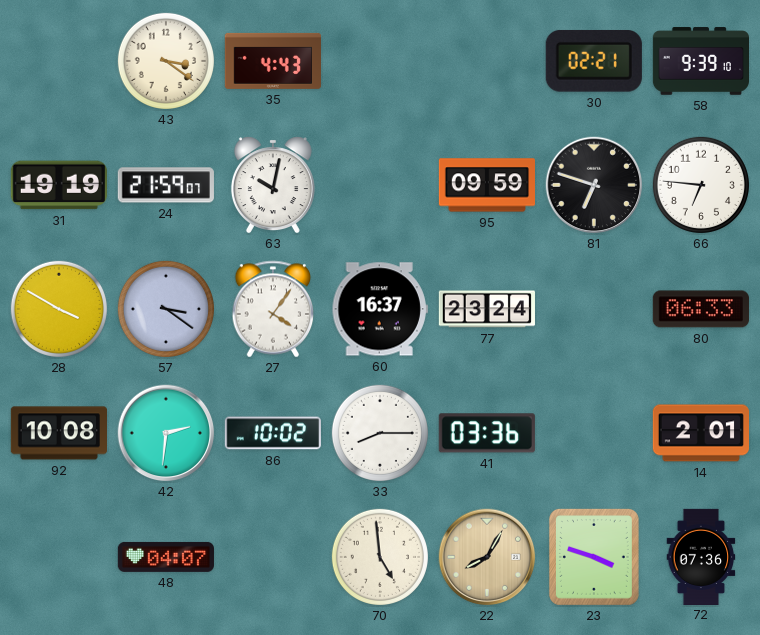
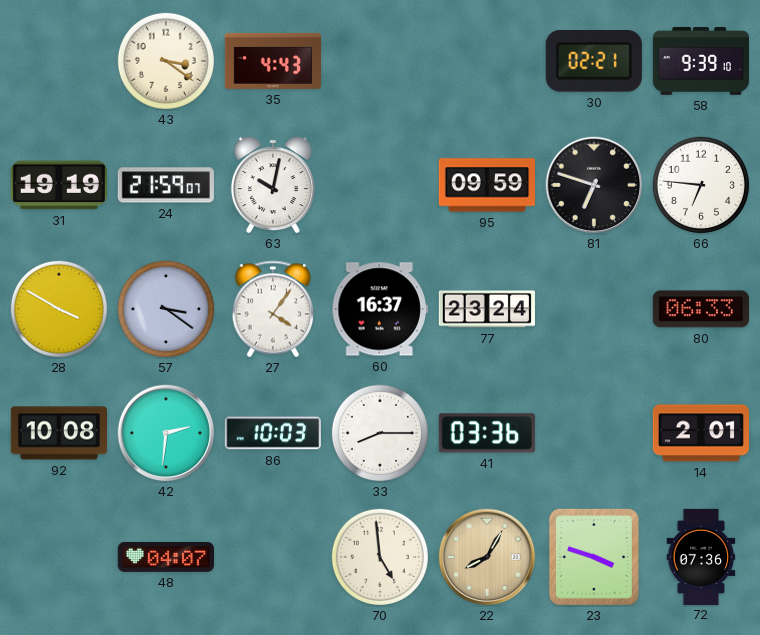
86: 10:02 -> 10:03 (273, 433)
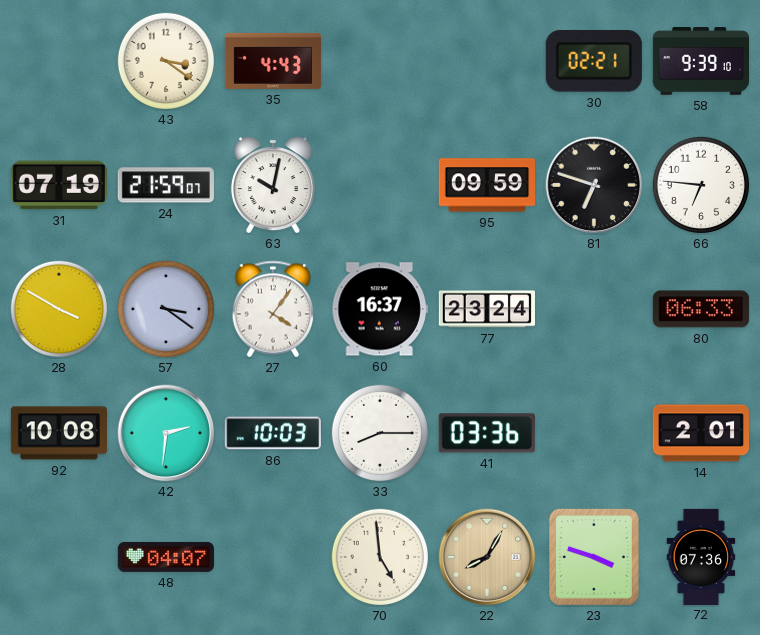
31: 19:19 -> 07:19 (59, 185)
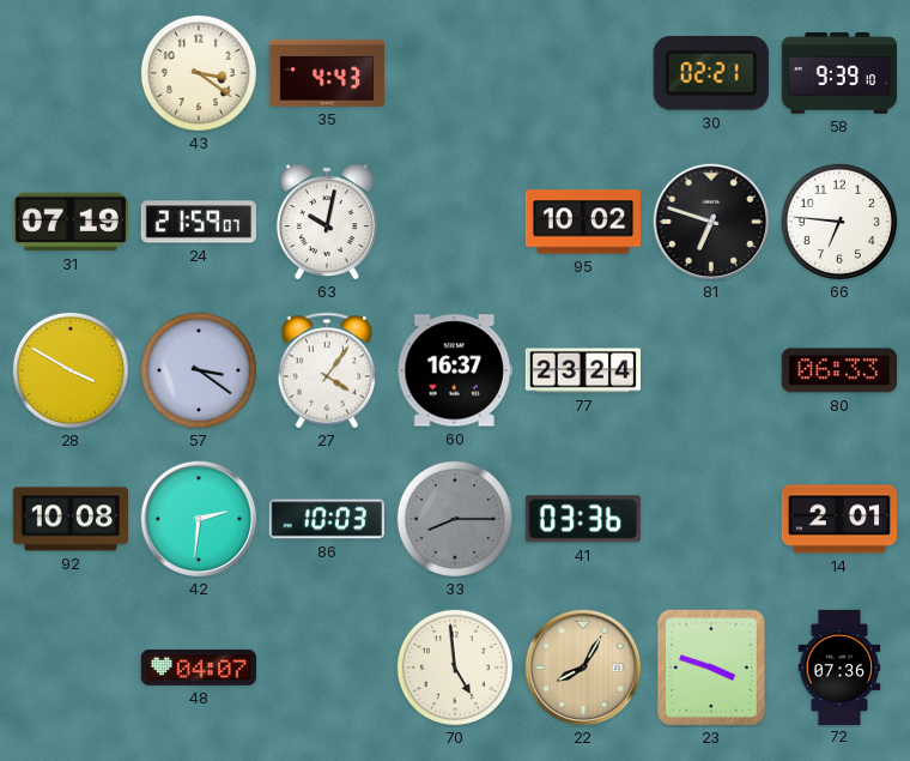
95: 09:59 -> 10:02 (582, 222)
33 dial: white -> grey (455, 519)
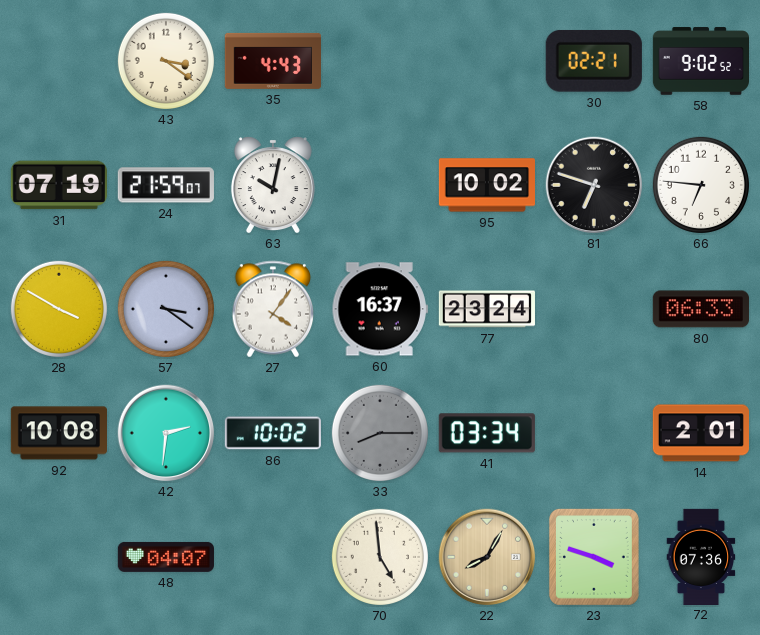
58: 9:39 -> 9:02 (700, 61)
86: 10:03 -> 10:02 (273, 433)
41: 03:36 -> 03:34 (487, 433)
